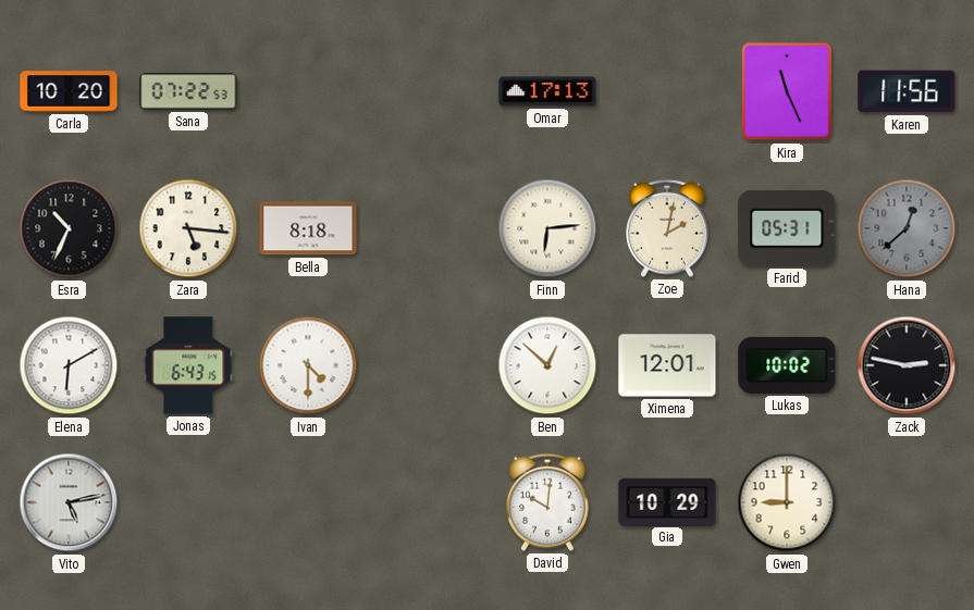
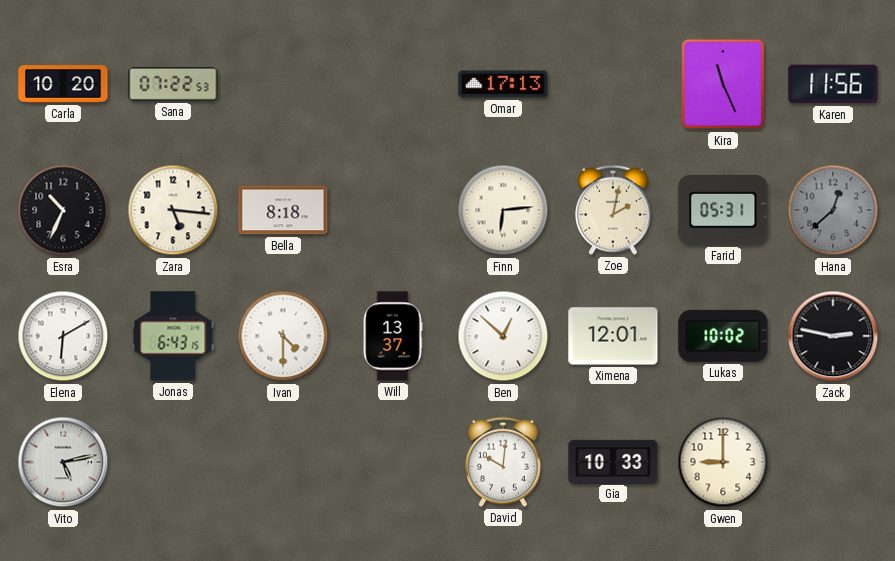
Will: none -> 13:37 (393, 336)
Gia: 10:29 -> 10:33 (613, 461)
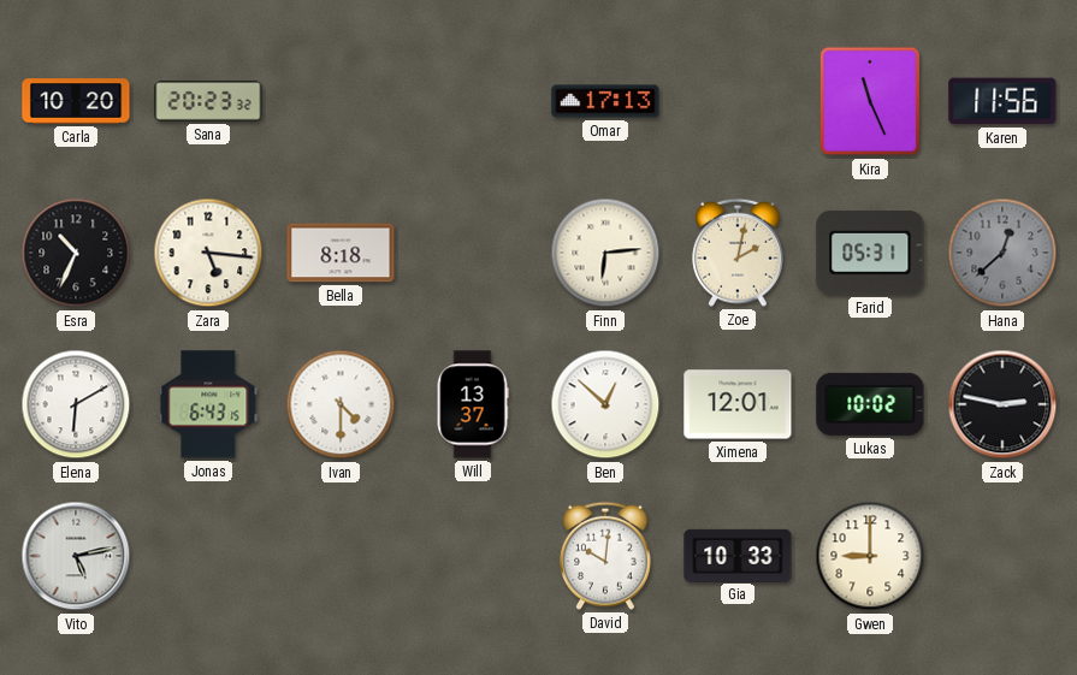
Sana: 07:22 -> 20:23 (208, 101)
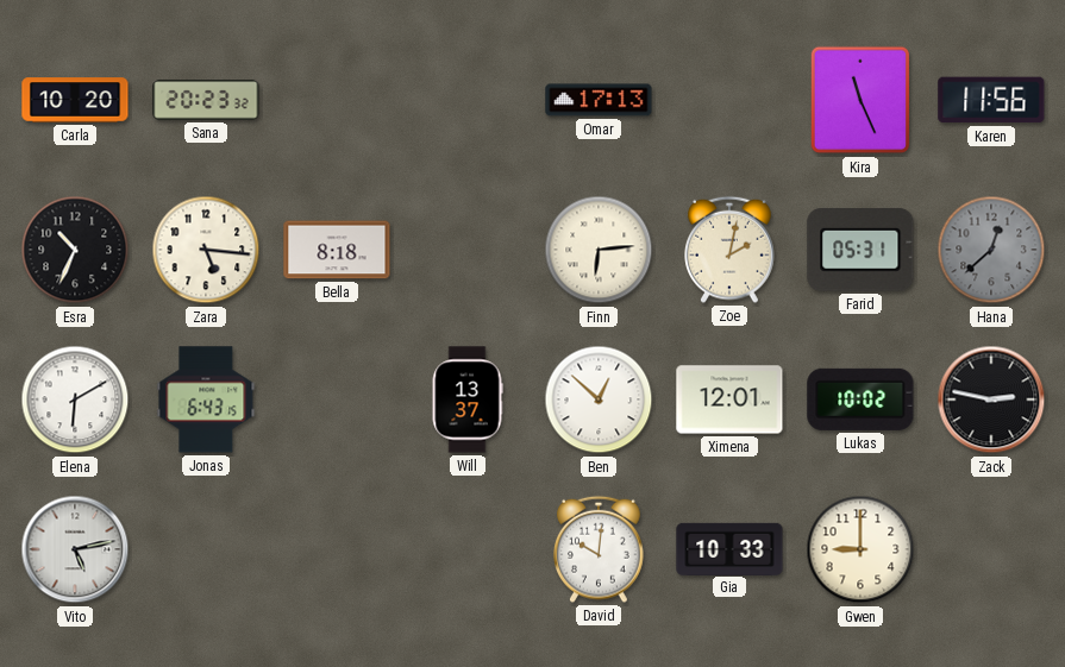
Ivan: 4:30 -> none (341, 404)
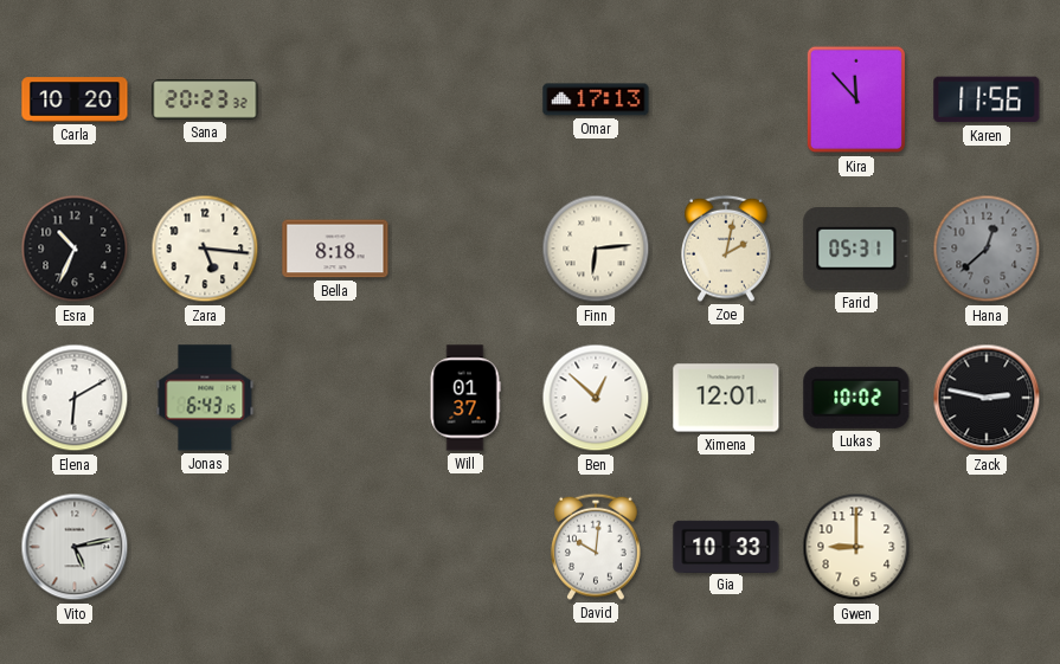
Kira: 11:26 -> 11:53 (856, 99)
Will: 13:37 -> 01:37 (465, 398)
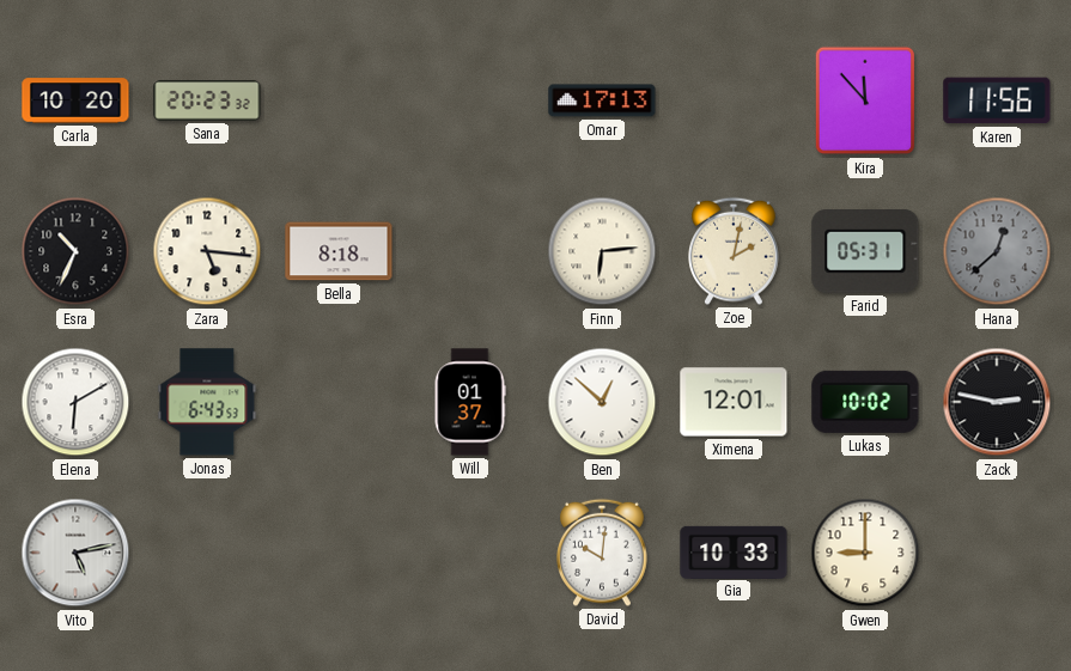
Jonas: 6:43:15 -> 6:43:53 (207, 402)
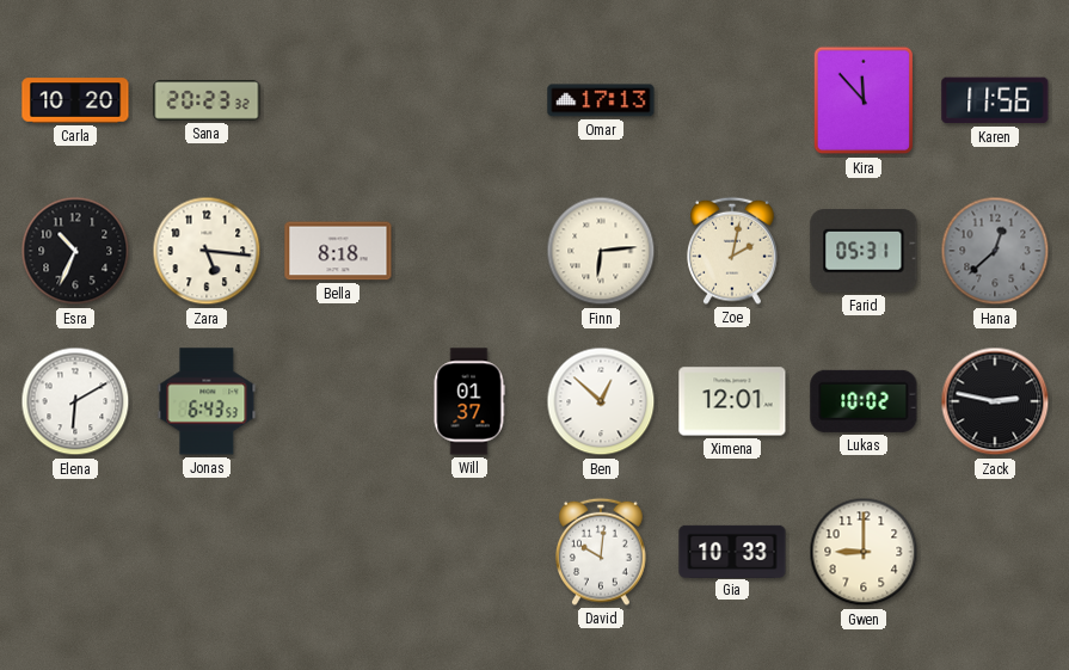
Vito: 5:13 -> none (75, 553)
